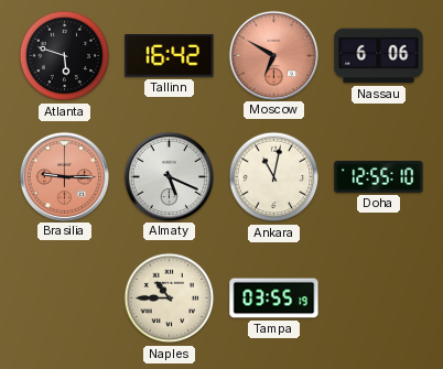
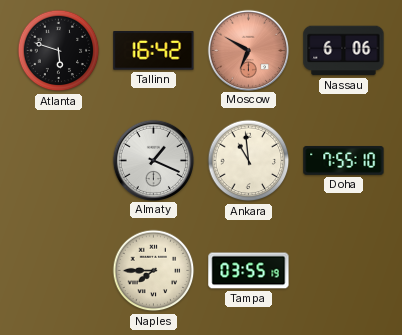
Brasilia: 9:15 -> none (64, 176)
Almaty: 5:19 -> 1:19 (153, 160)
Ankara: 11:02 -> 10:59 (249, 161)
Doha: 12:55 -> 7:55 (344, 161)
Naples: 10:45 -> 7:45 (154, 271)
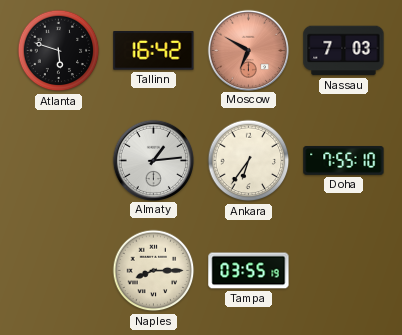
Nassau: 6:06 -> 7:03 (344, 51)
Almaty: 1:19 -> 1:14 (153, 160)
Ankara: 10:59 -> 6:36 (249, 161)
Naples: 7:45 -> 8:15 (154, 271)
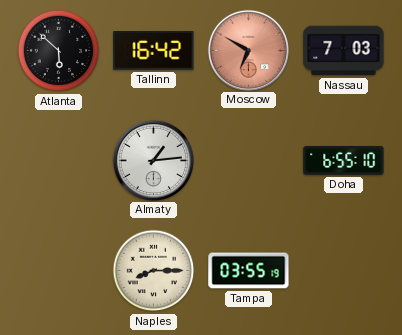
Atlanta: 5:48 -> 5:52 (59, 51)
Ankara: 6:36 -> none (249, 161)
Doha: 7:55 -> 6:55 (344, 161)
